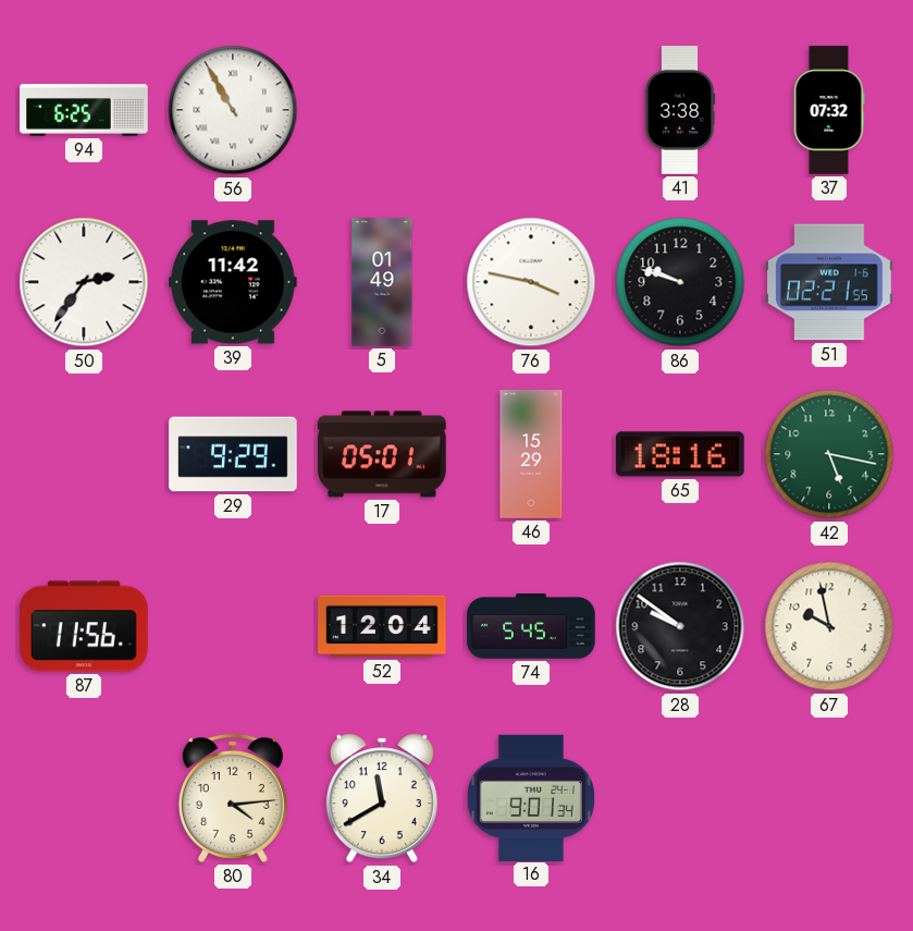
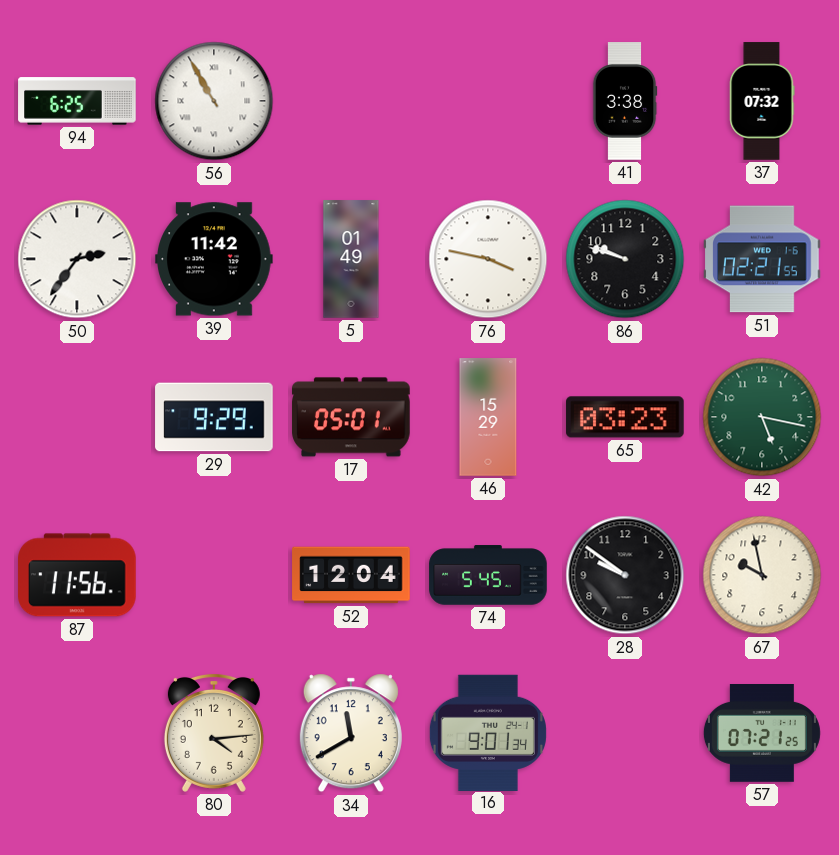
65: 18:16 -> 03:23 (625, 417)
57: none -> 07:21 (762, 734)
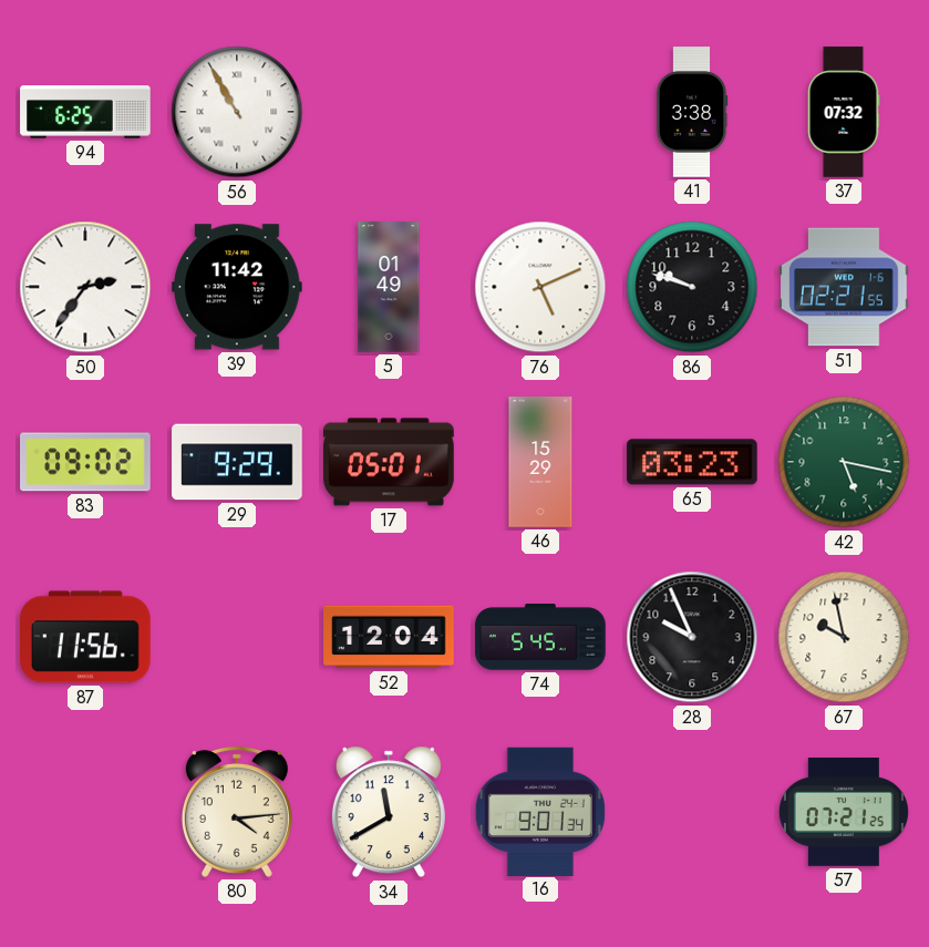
76: 3:47 -> 5:11 (540, 287)
83: none -> 09:02 (85, 462)
28: 9:51 -> 9:56 (692, 637)
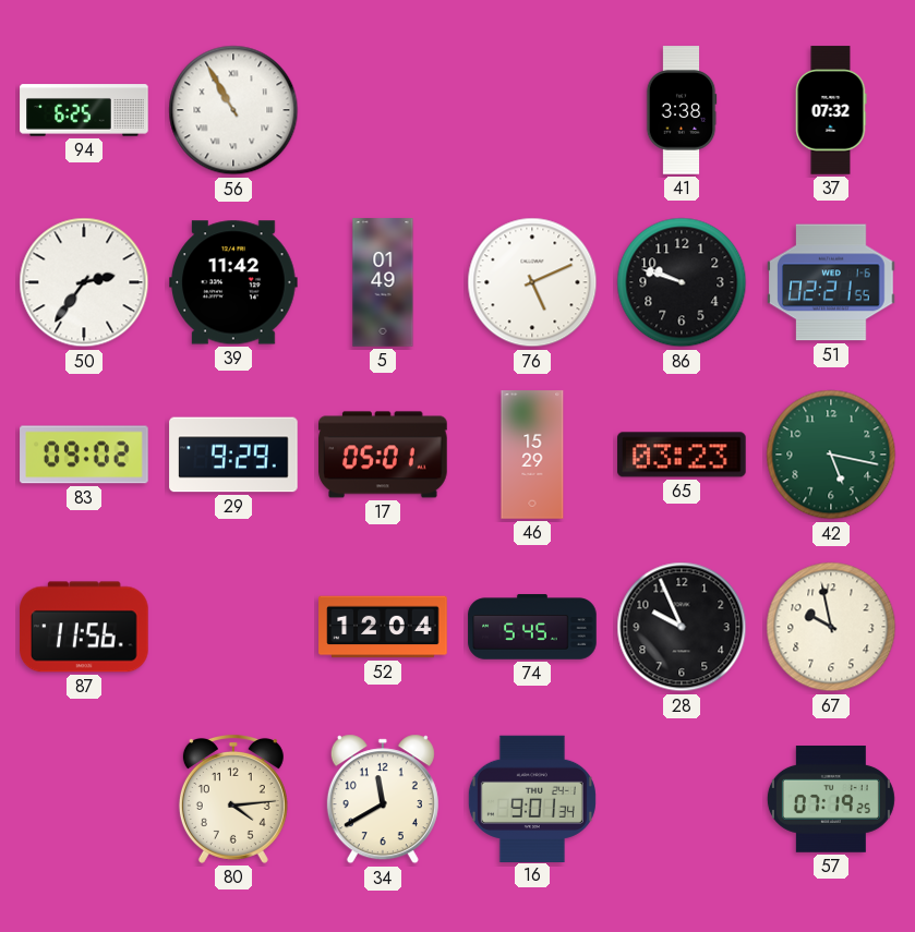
57: 07:21 -> 07:19 (831, 800)
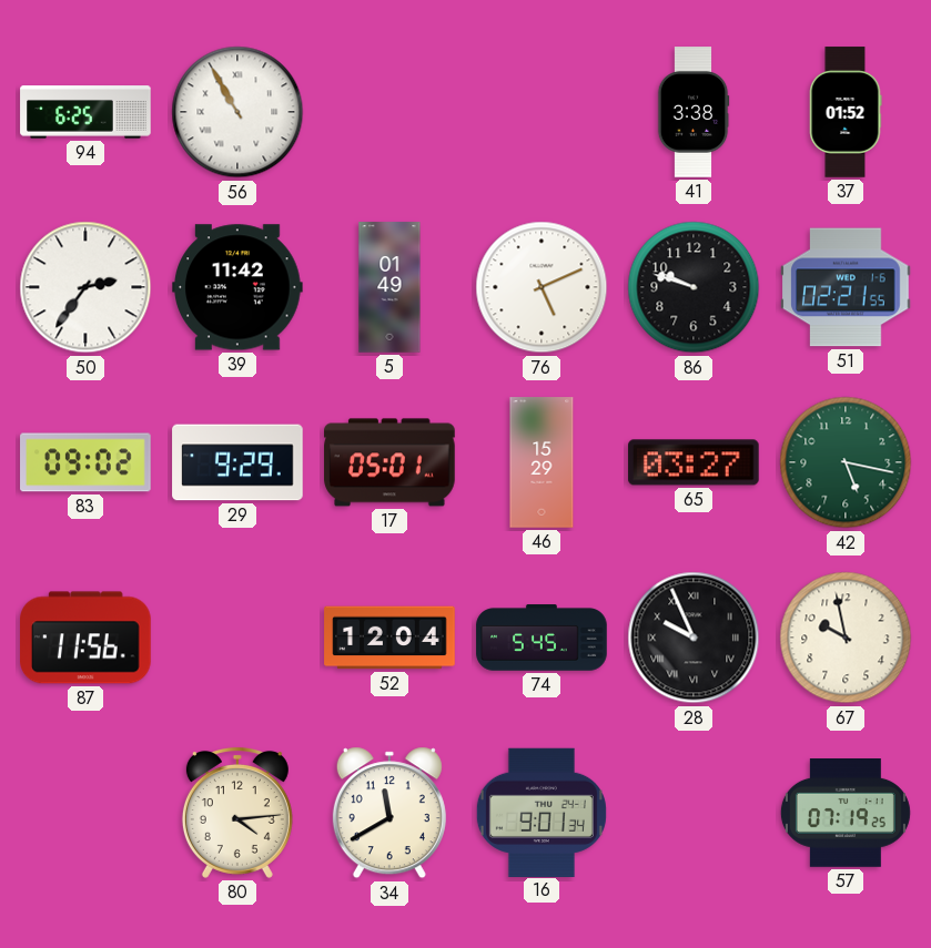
37: 07:32 -> 01:52 (846, 112)
65: 03:23 -> 03:27 (694, 462)
28 numerals: Arabic -> Roman (694, 638)
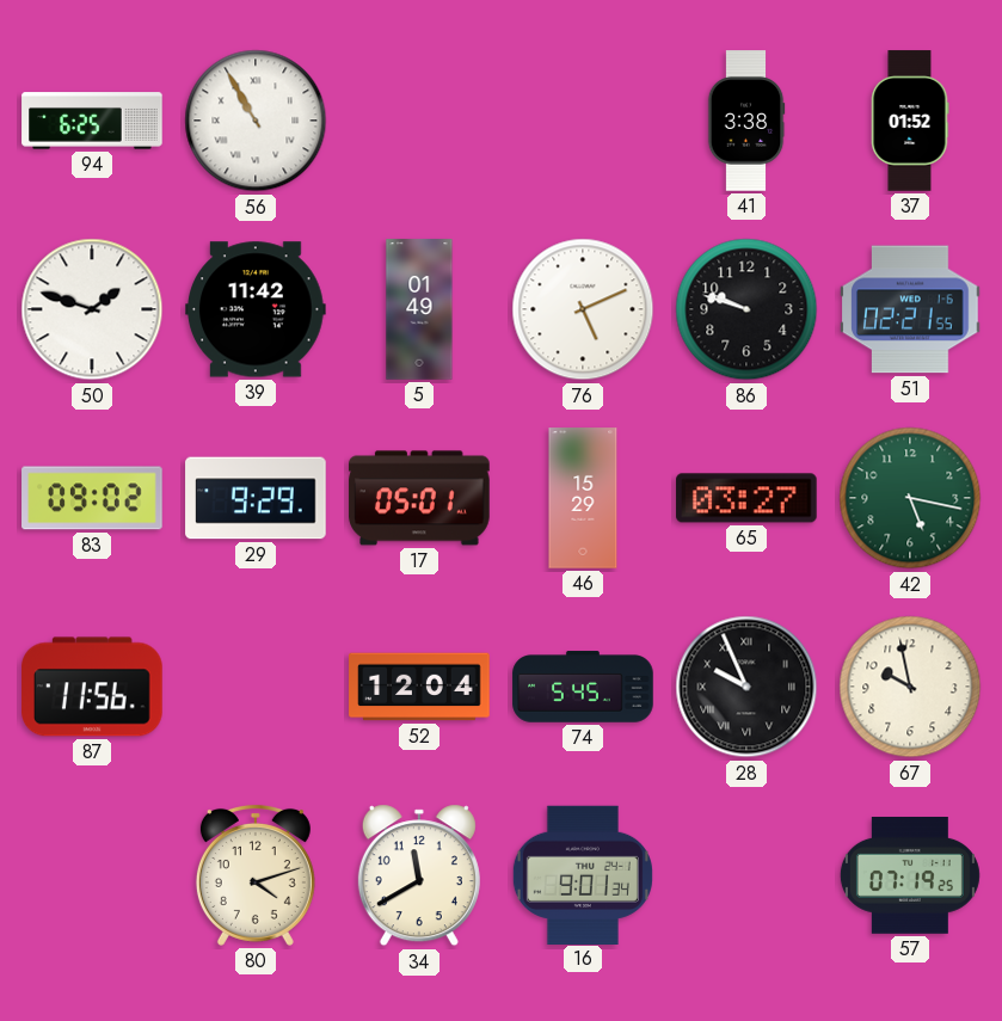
50: 2:36 -> 1:48 (92, 309)
80: 4:14 -> 4:12 (256, 875)
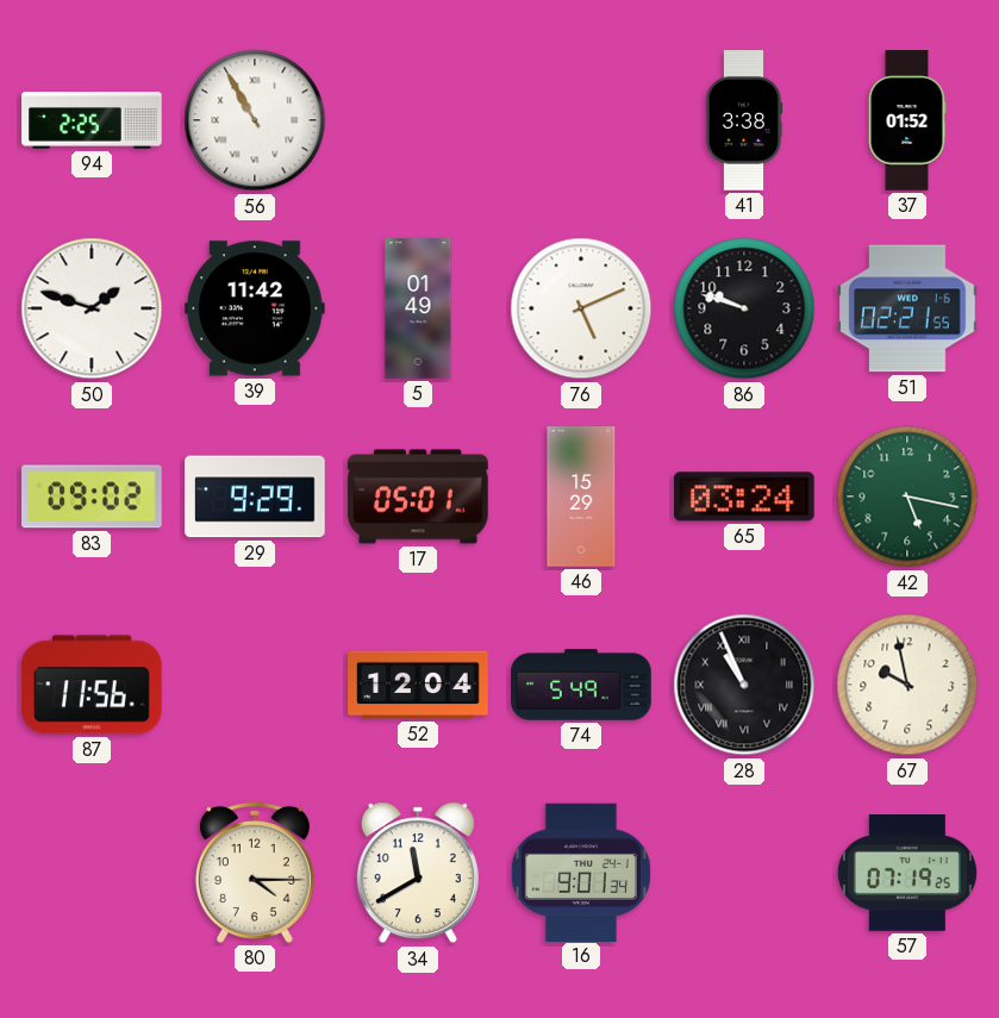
94: 6:25 -> 2:25 (92, 120)
65: 03:27 -> 03:24 (744, 496)
74: 5:45 -> 5:49 (581, 685)
28: 9:56 -> 10:56 (744, 685)
80: 4:12 -> 4:15 (255, 873)
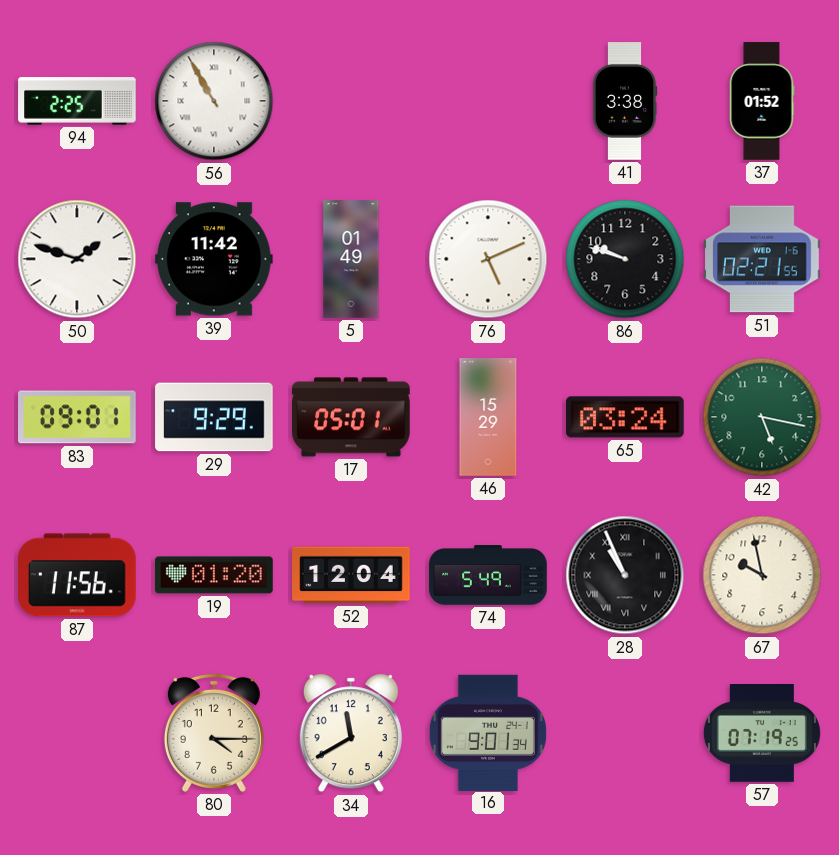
83: 09:02 -> 09:01 (77, 417)
19: none -> 01:20 (214, 575)
